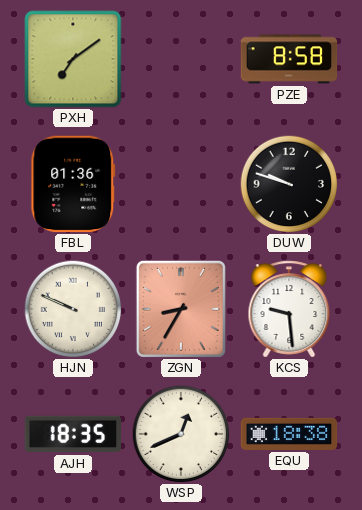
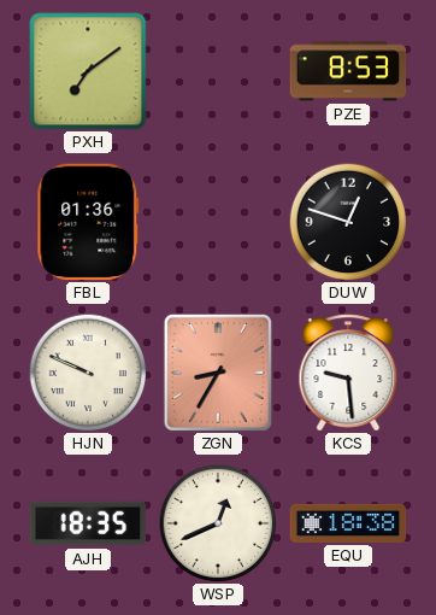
PZE: 8:58 -> 8:53 (348, 71)
DUW: 9:48 -> 12:48 (348, 222)
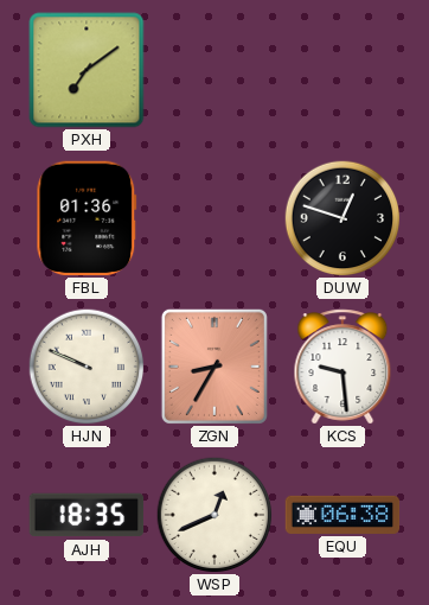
PZE: 8:53 -> none (348, 71)
EQU: 18:38 -> 06:38 (342, 515)
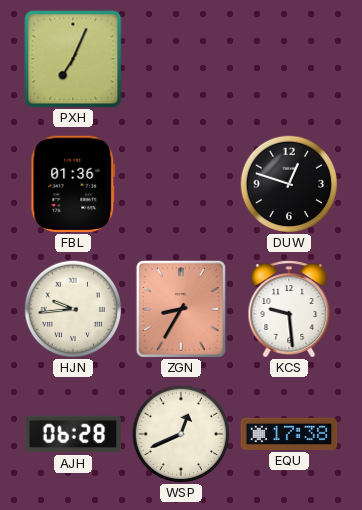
PXH: 7:09 -> 7:04 (73, 59)
HJN: 9:49 -> 9:44 (73, 309)
AJH: 18:35 -> 06:28 (73, 434)
EQU: 06:38 -> 17:38 (289, 434)
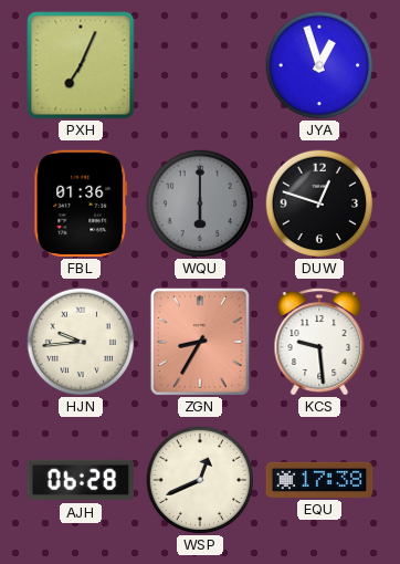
JYA: none -> 12:57 (319, 65)
WQU: none -> 6:00 (200, 203)
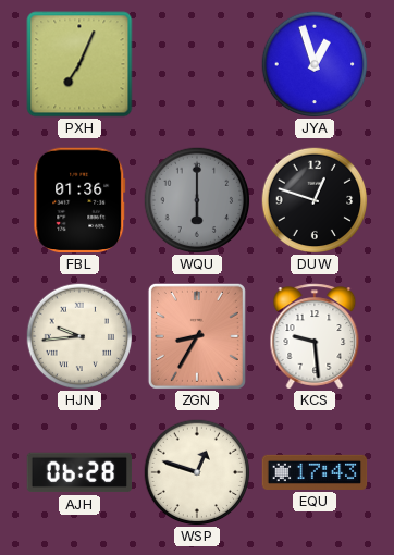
WSP: 12:41 -> 12:48 (197, 472)
EQU: 17:38 -> 17:43 (315, 472)
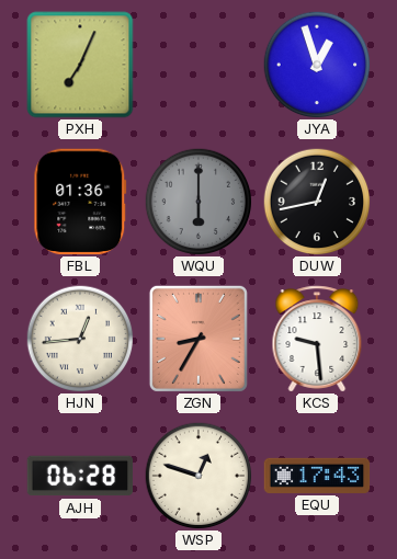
DUW: 12:48 -> 12:43 (317, 202)
HJN: 9:44 -> 12:44 (80, 339)
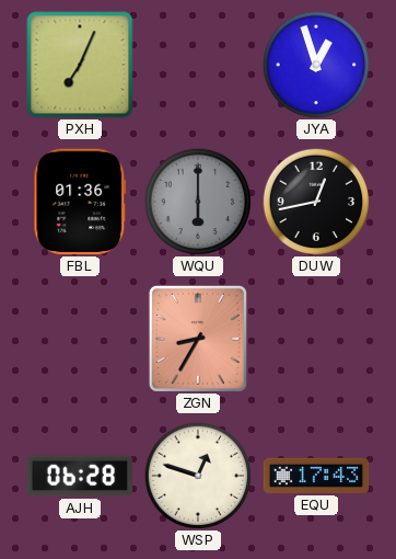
HJN: 12:44 -> none (80, 339)
KCS: 9:29 -> none (317, 339)
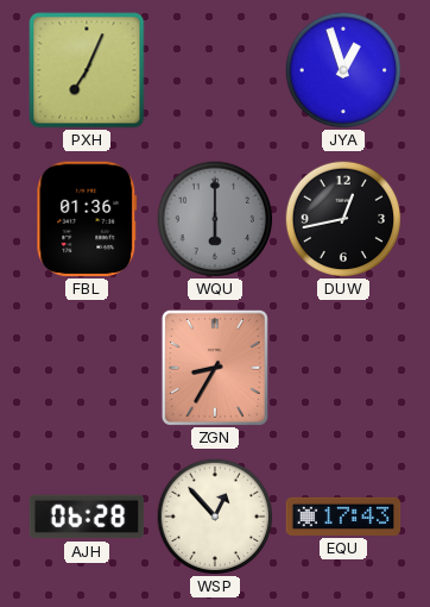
WSP: 12:48 -> 12:53 (215, 517)
